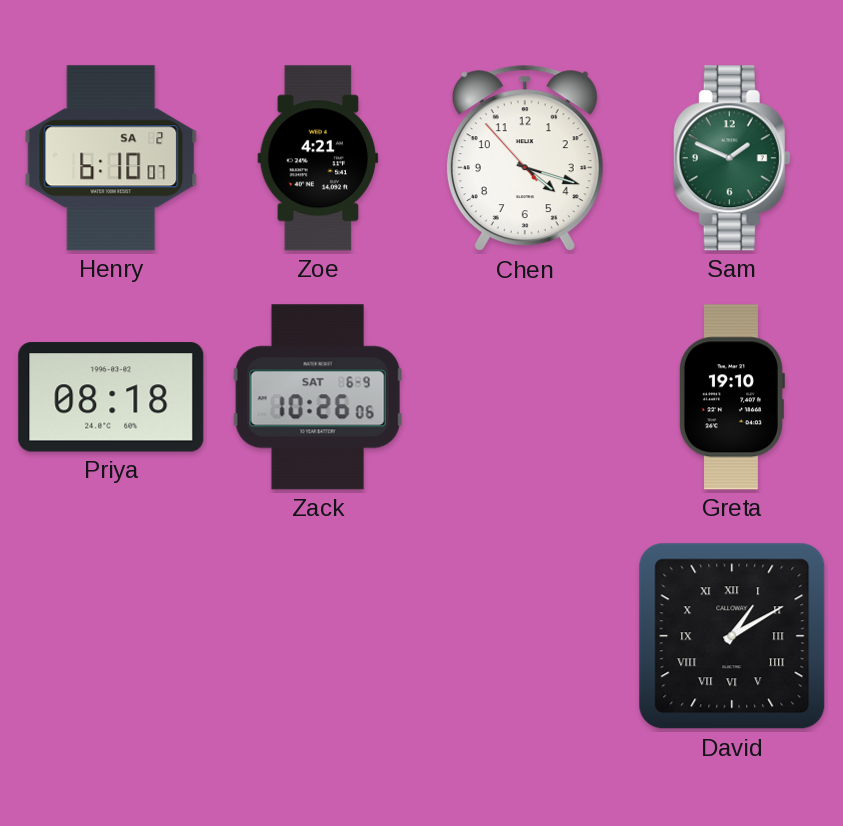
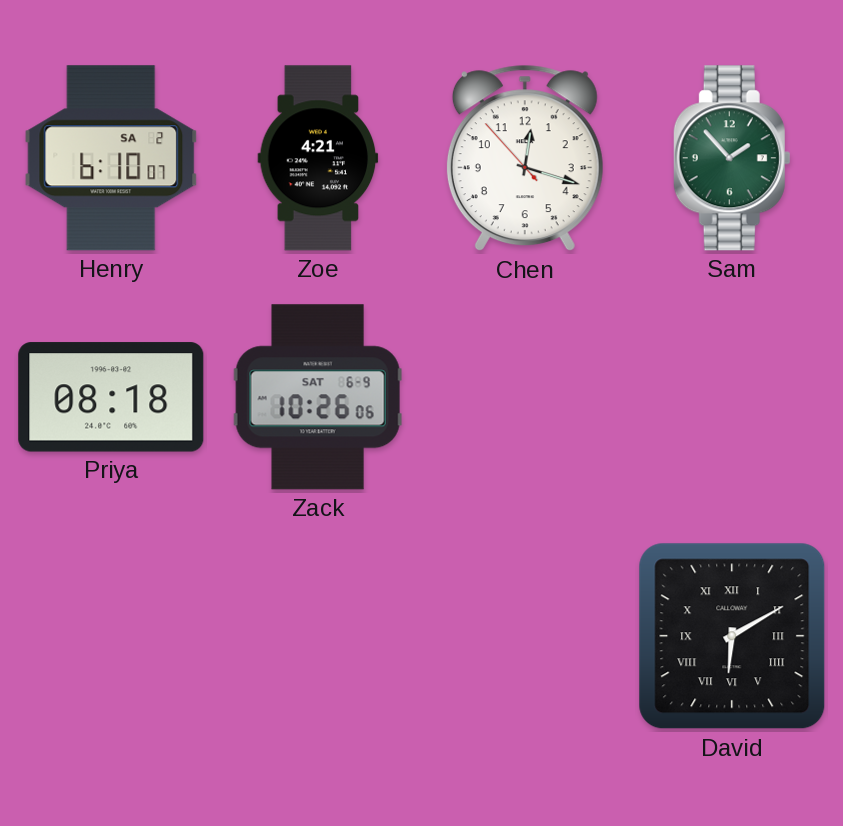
Chen: 4:17 -> 12:17 (525, 158)
Sam: 1:49 -> 1:53 (732, 158)
Greta: 19:10 -> none (731, 397)
David: 1:10 -> 6:10 (732, 636)
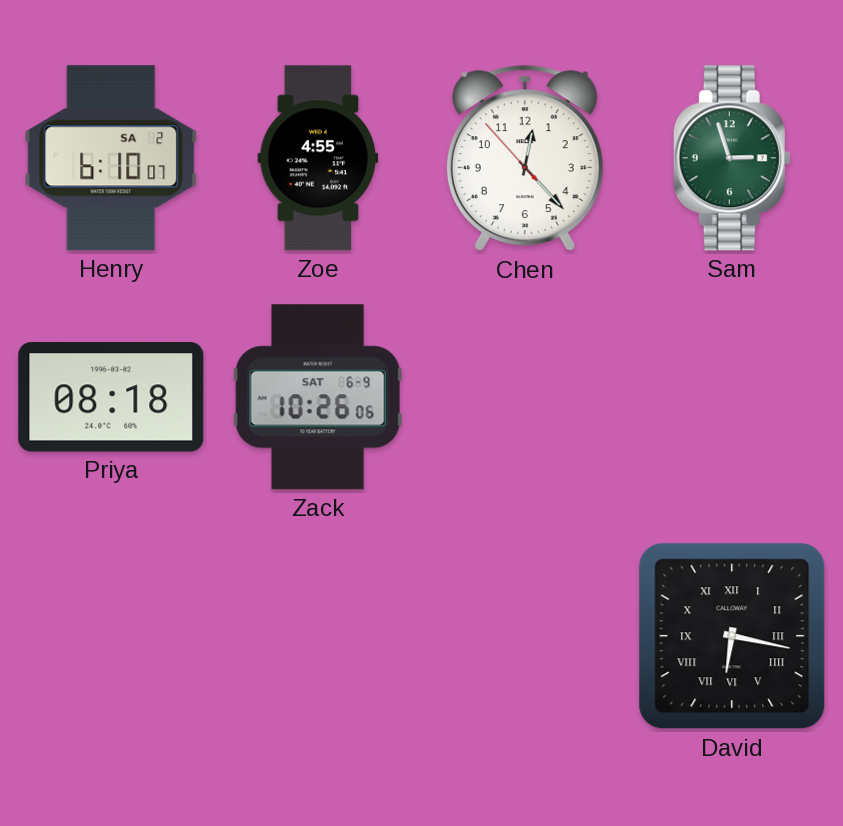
Zoe: 4:21 -> 4:55 (318, 158)
Chen: 12:17 -> 12:22 (525, 158)
Sam: 1:53 -> 2:57 (732, 158)
David: 6:10 -> 6:17 (732, 636)
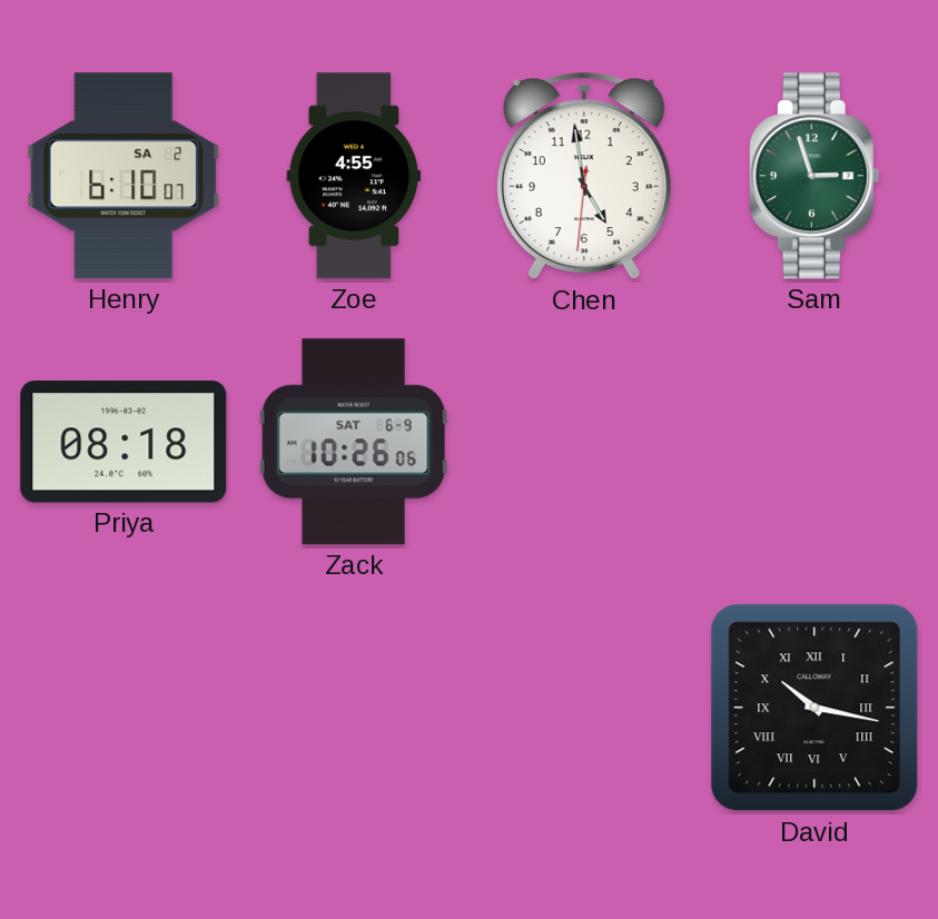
Chen: 12:22 -> 4:58 (584, 176)
David: 6:17 -> 10:17 (814, 708)
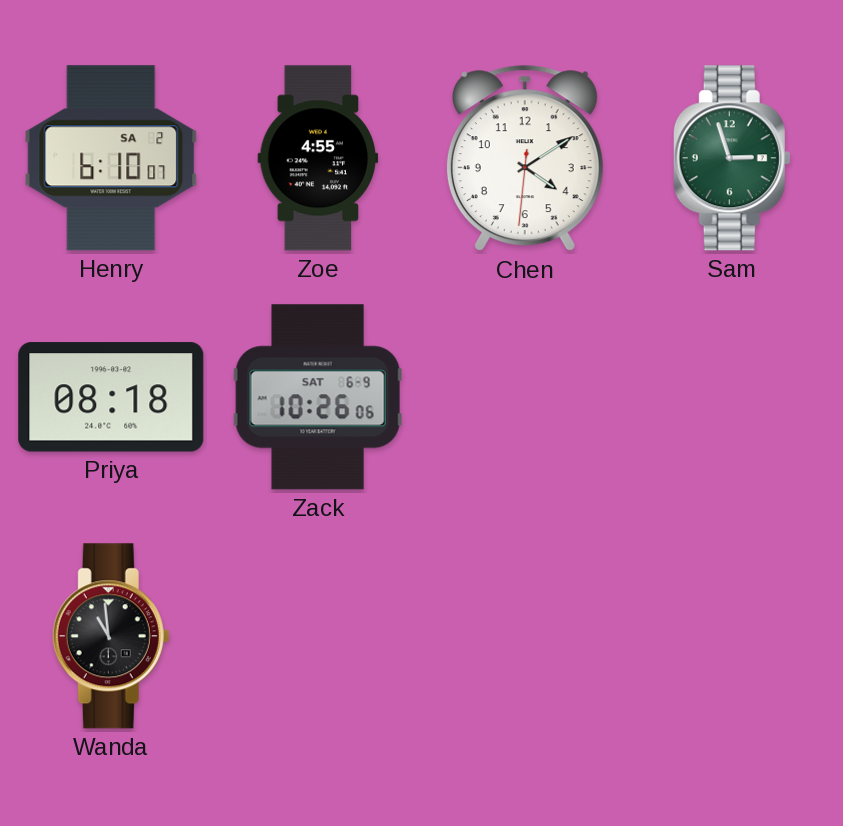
Chen: 4:58 -> 4:09 (525, 158)
Wanda: none -> 10:59 (111, 636)
David: 10:17 -> none (814, 708)
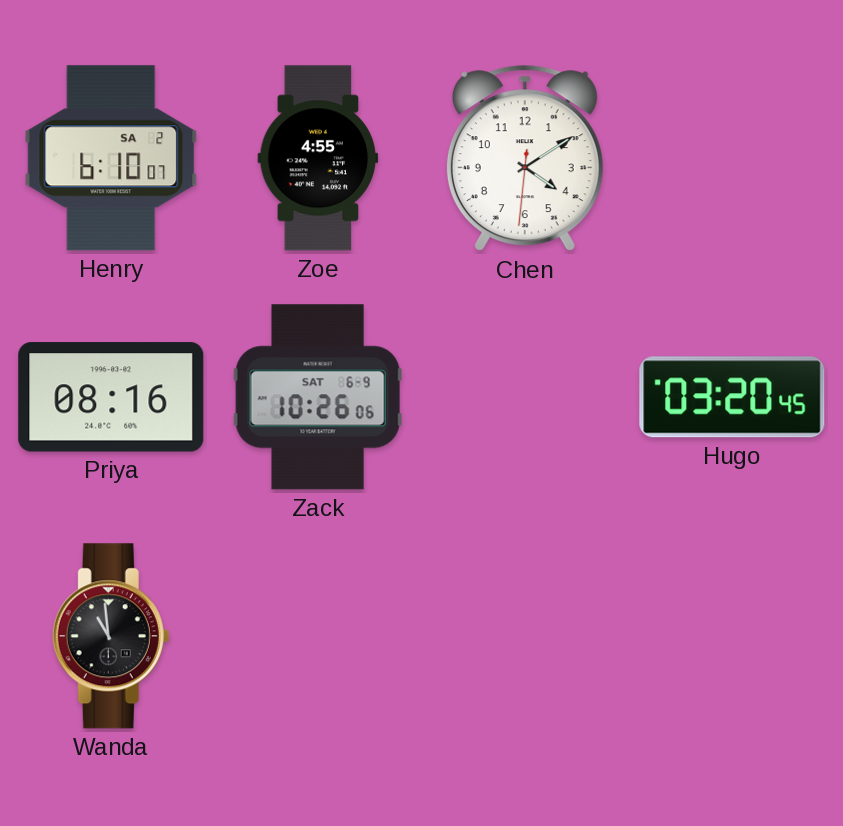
Sam: 2:57 -> none (732, 158)
Priya: 08:18 -> 08:16 (111, 397)
Hugo: none -> 03:20 (732, 397)
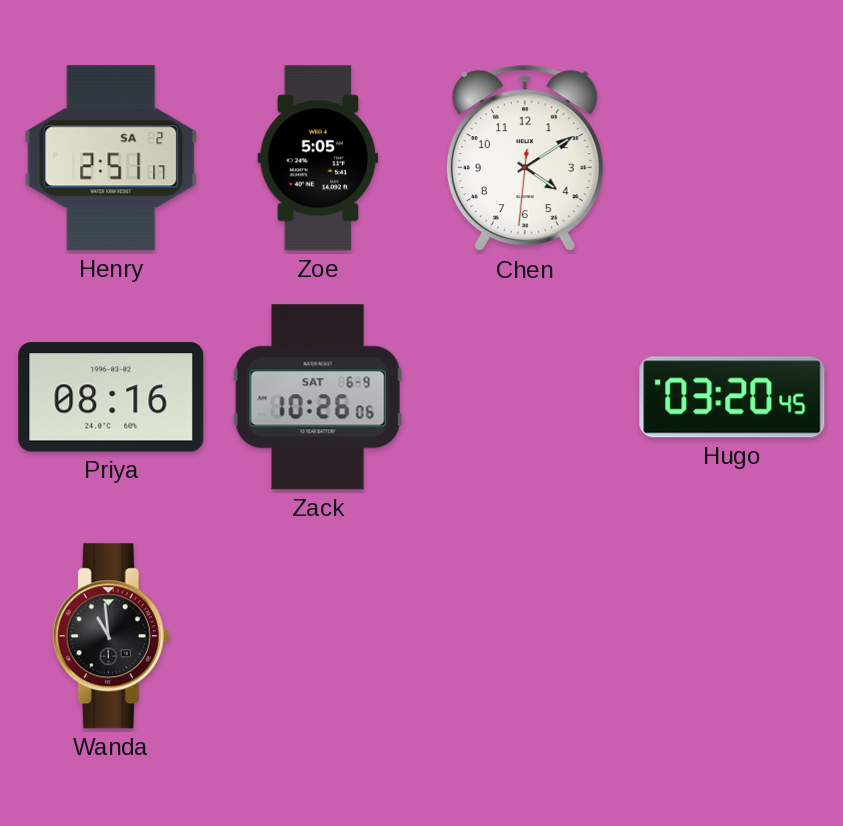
Henry: 6:10 -> 2:51 (111, 158)
Zoe: 4:55 -> 5:05 (318, 158)
